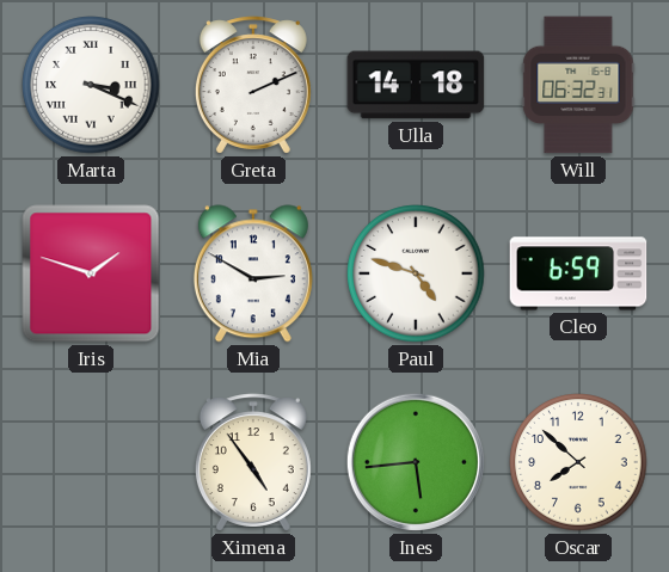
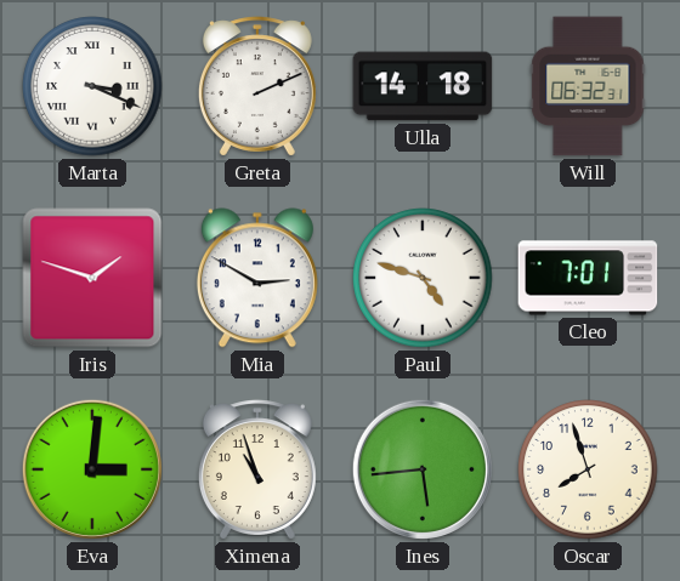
Cleo: 6:59 -> 7:01 (588, 278)
Eva: none -> 3:01 (92, 469)
Ximena: 4:54 -> 10:57 (257, 469)
Oscar: 7:52 -> 7:57 (588, 469)
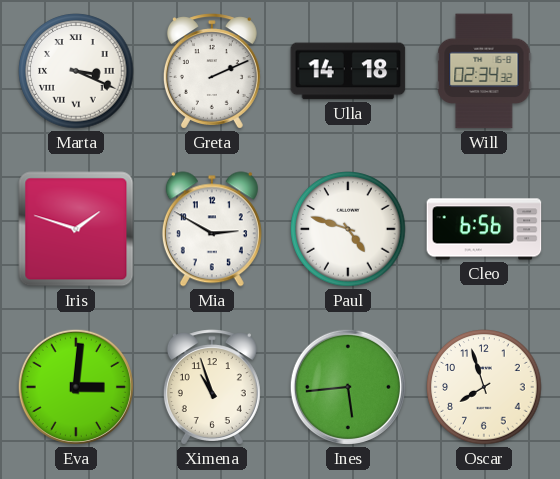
Will: 06:32 -> 02:34 (484, 71)
Cleo: 7:01 -> 6:56 (484, 229)
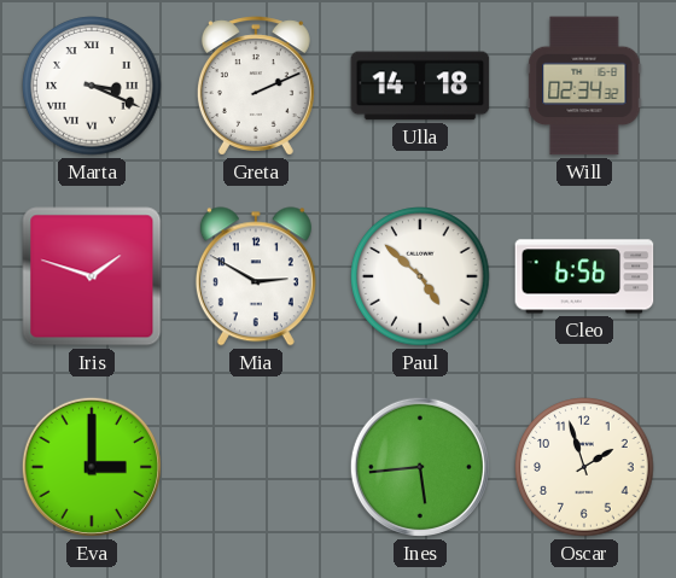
Paul: 4:48 -> 4:52 (420, 276)
Eva: 3:01 -> 3:00 (92, 467)
Ximena: 10:57 -> none (212, 387)
Oscar: 7:57 -> 1:57 (584, 467)
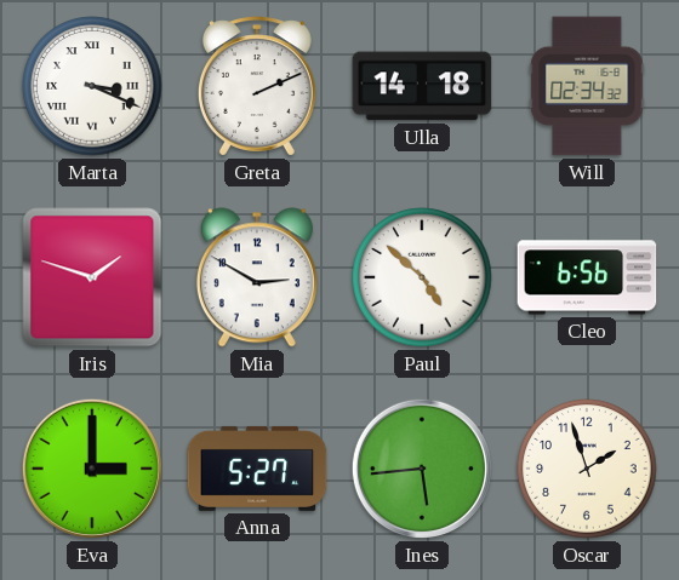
Anna: none -> 5:27 (257, 469)
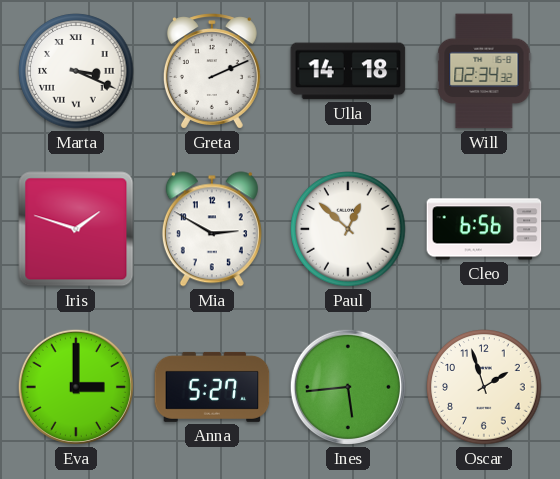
Paul: 4:52 -> 12:52 (348, 229)
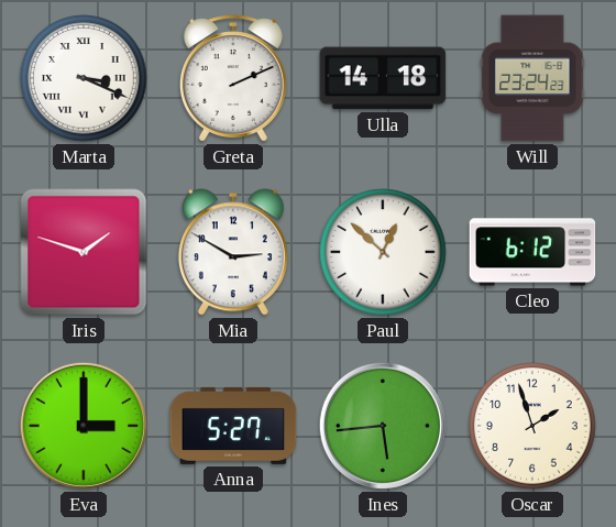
Will: 02:34 -> 23:24 (532, 78)
Cleo: 6:56 -> 6:12 (532, 252)
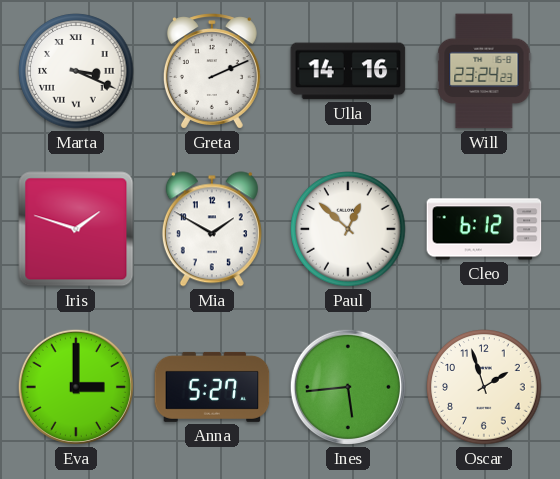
Ulla: 14:18 -> 14:16 (348, 71)
Mia: 2:50 -> 1:50 (212, 229)
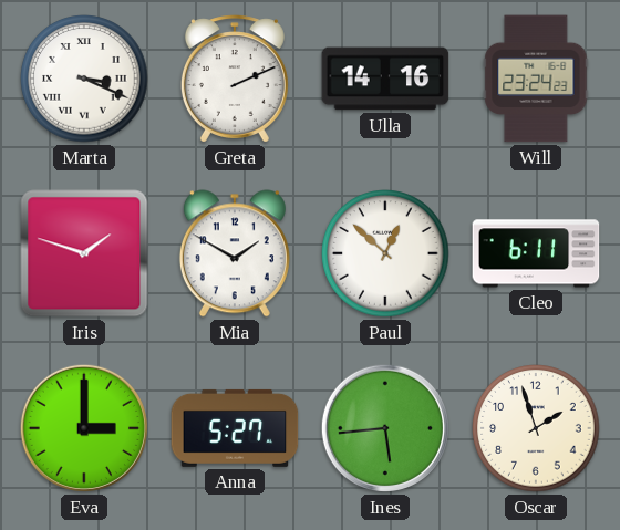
Cleo: 6:12 -> 6:11 (536, 253)
